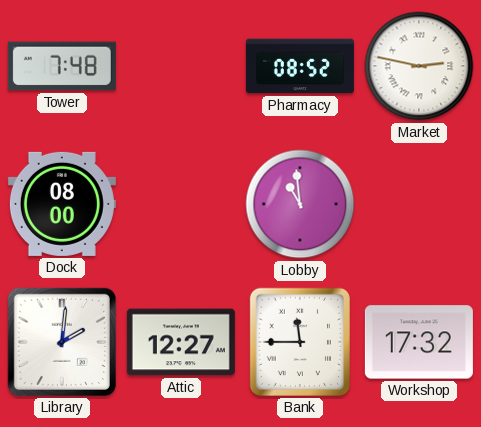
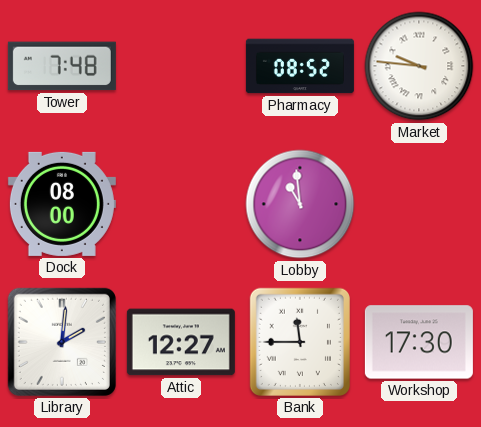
Market: 2:47 -> 9:46 (419, 66)
Workshop: 17:32 -> 17:30 (419, 342)
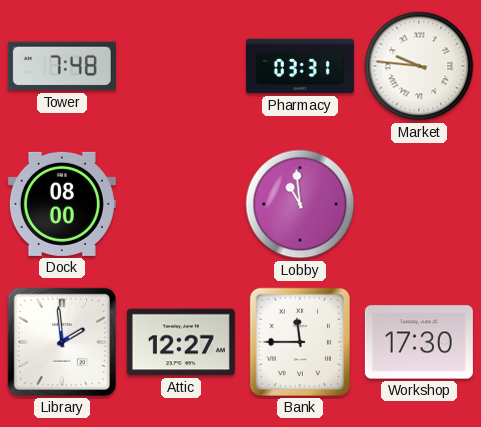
Pharmacy: 08:52 -> 03:31 (300, 66)
Library: 2:01 -> 1:59 (62, 342)
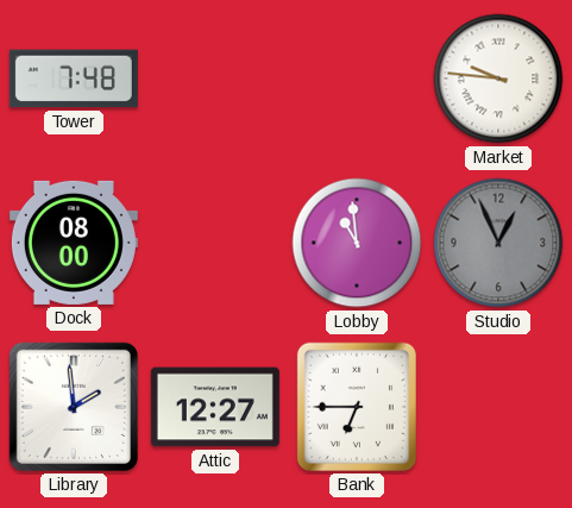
Pharmacy: 03:31 -> none (300, 66)
Studio: none -> 12:56 (498, 243)
Bank: 11:45 -> 6:45 (357, 407)
Workshop: 17:30 -> none (419, 342)
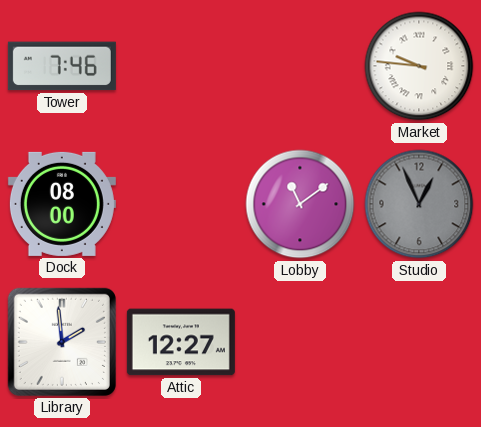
Tower: 7:48 -> 7:46 (62, 66)
Lobby: 10:59 -> 11:09 (300, 204)
Bank: 6:45 -> none (357, 407)
